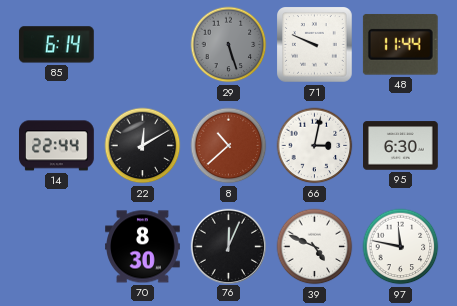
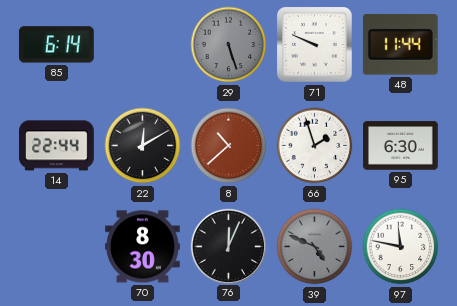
66: 3:02 -> 1:57 (315, 146)
39 dial: white -> grey (315, 247)
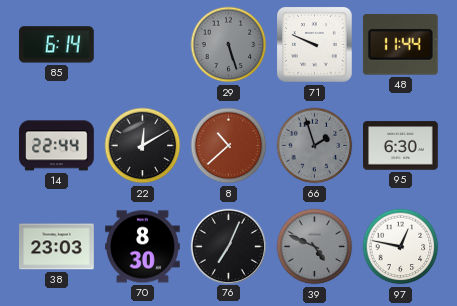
66 dial: white -> grey (315, 146)
38: none -> 23:03 (57, 247)
76: 12:04 -> 7:04 (228, 246)
97: 11:47 -> 12:47 (401, 247)
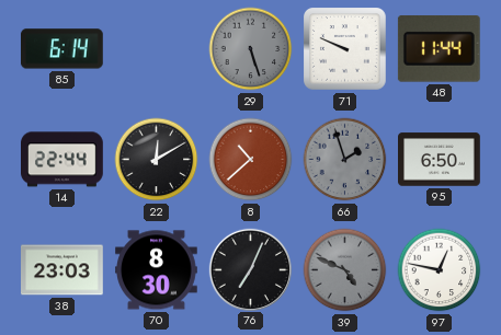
95: 6:30 -> 6:50 (440, 160)
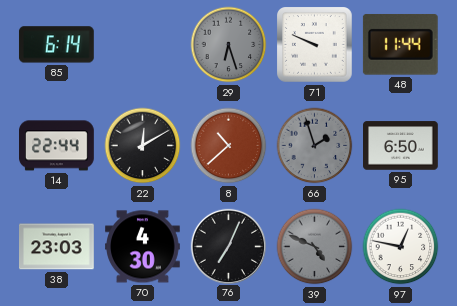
29: 5:27 -> 6:27 (229, 45)
70: 8:30 -> 4:30 (143, 247)
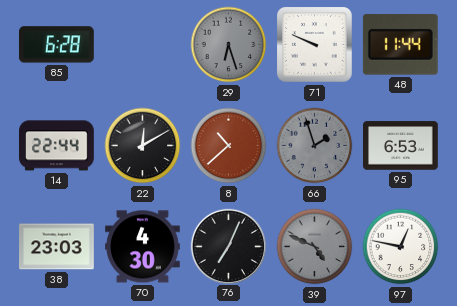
85: 6:14 -> 6:28 (56, 45)
95: 6:50 -> 6:53 (401, 146)
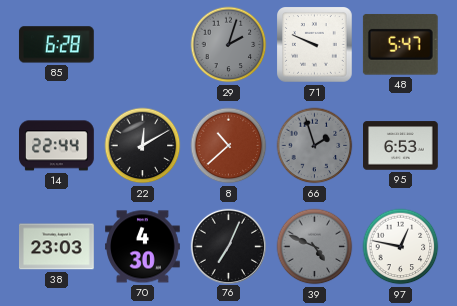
29: 6:27 -> 2:03 (229, 45)
48: 11:44 -> 5:47 (400, 44)
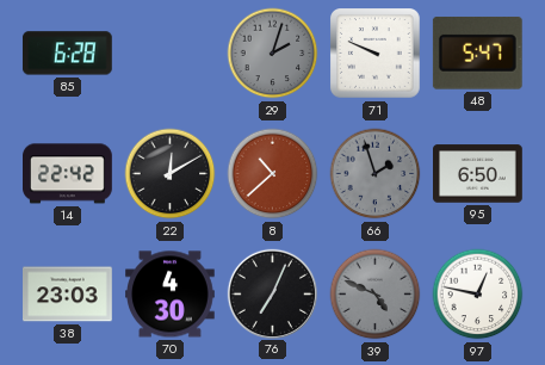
14: 22:44 -> 22:42 (68, 174)
95: 6:53 -> 6:50 (478, 174)
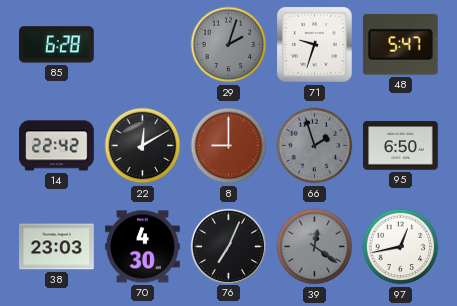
71: 9:49 -> 9:33 (315, 45)
8: 10:38 -> 9:00 (229, 146)
39: 4:49 -> 12:21 (315, 247)
97: 12:47 -> 12:43 (401, 247)
